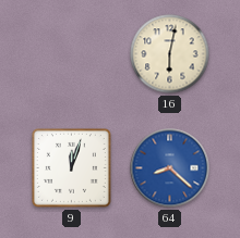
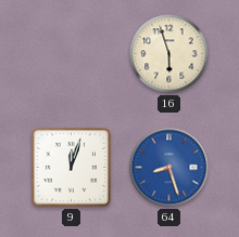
16: 6:02 -> 5:57 (169, 54)
64: 8:22 -> 8:27 (169, 168)
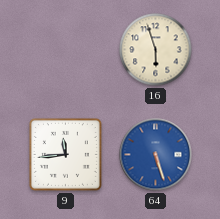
9: 12:03 -> 11:44 (65, 154)
64: 8:27 -> 5:27 (156, 155)
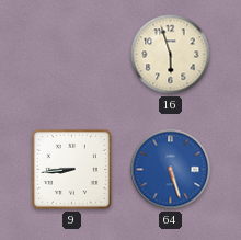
9: 11:44 -> 8:44 (71, 169)
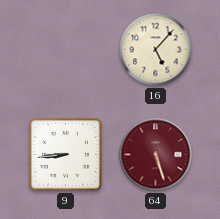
16: 5:57 -> 5:07 (156, 50)
64 dial: blue -> burgundy (156, 155)
